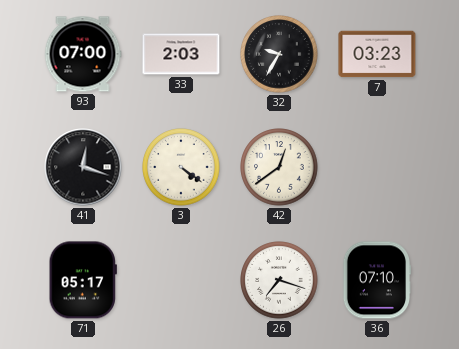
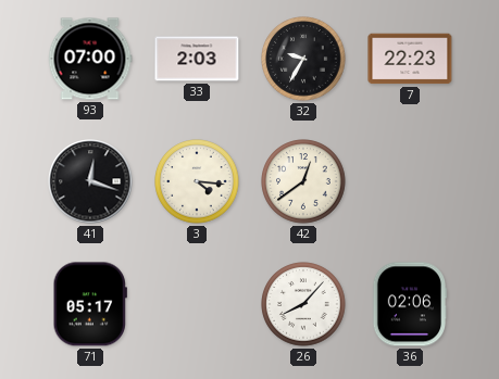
7: 03:23 -> 22:23 (410, 59)
3: 4:21 -> 4:16 (197, 181)
26: 7:18 -> 8:07 (303, 304)
36: 07:10 -> 02:06 (409, 304)
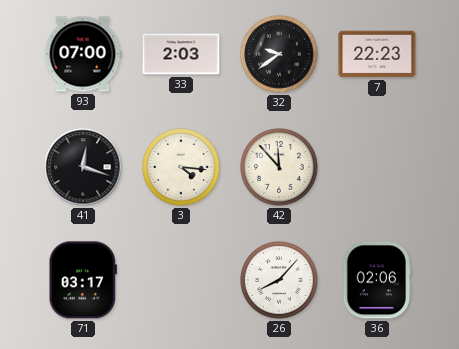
32: 9:35 -> 9:39 (279, 54)
42: 12:39 -> 11:53 (279, 167)
71: 05:17 -> 03:17 (83, 280)
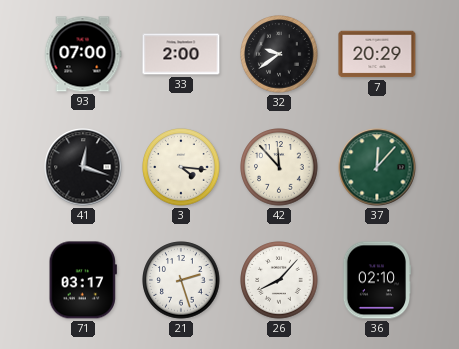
33: 2:03 -> 2:00 (181, 54)
7: 22:23 -> 20:29 (377, 54)
37: none -> 12:07 (377, 167)
21: none -> 2:27 (181, 280)
36: 02:06 -> 02:10 (376, 280)
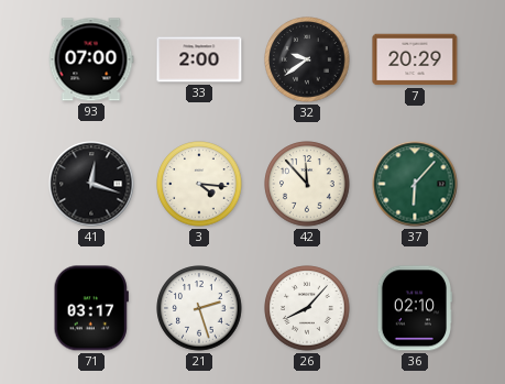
37: 12:07 -> 6:07 (415, 184)
